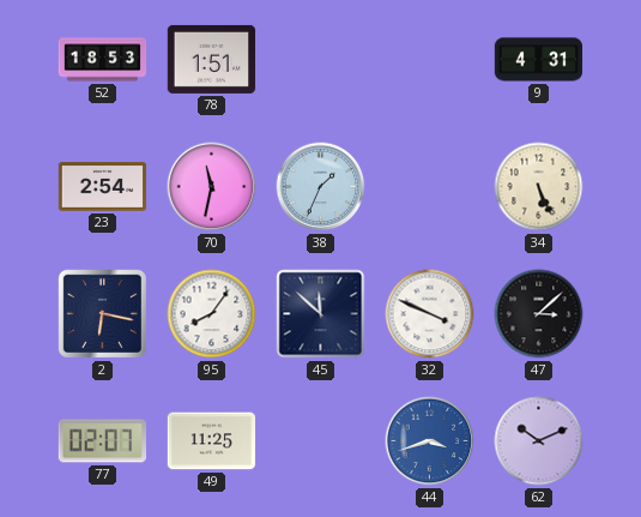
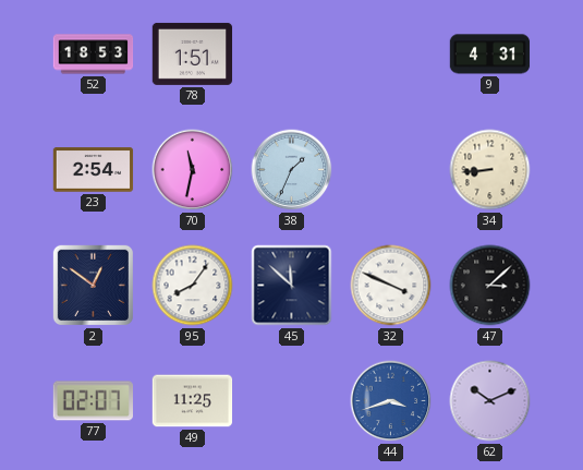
34: 5:26 -> 8:44 (490, 170)
2: 6:17 -> 12:51 (93, 285)
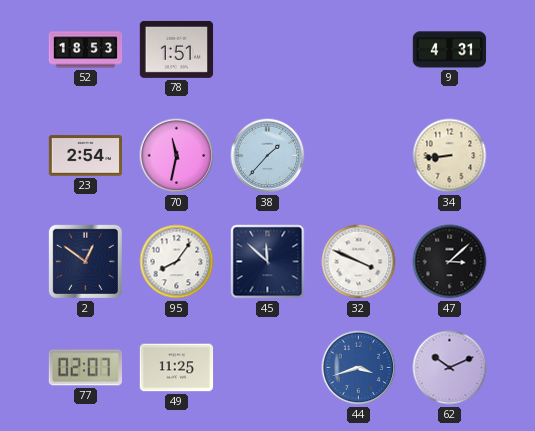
38: 1:34 -> 1:37 (268, 156)
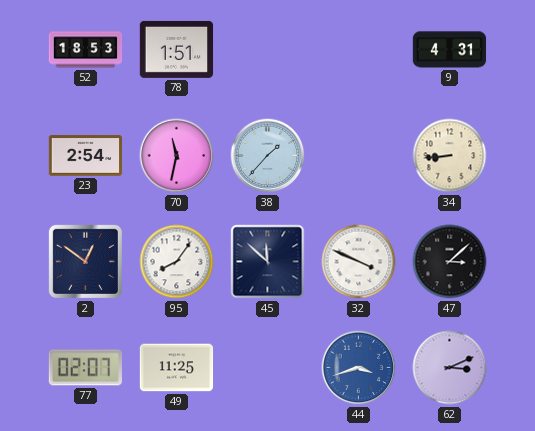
62: 10:11 -> 3:11 (450, 368)
